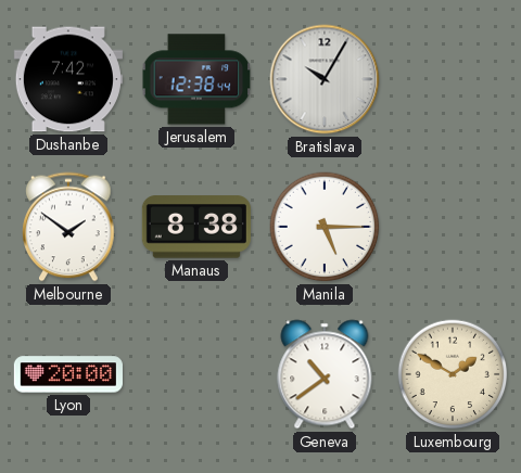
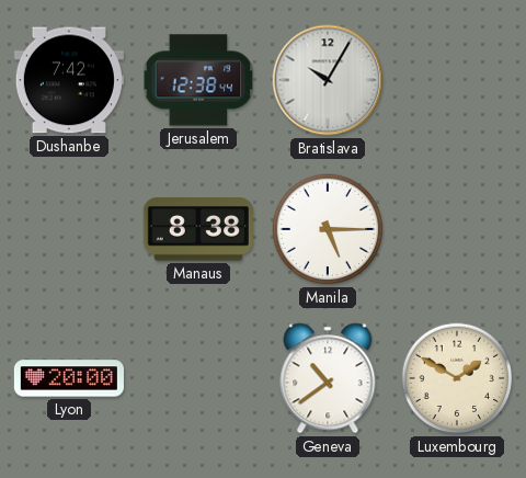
Melbourne: 1:51 -> none (68, 227)
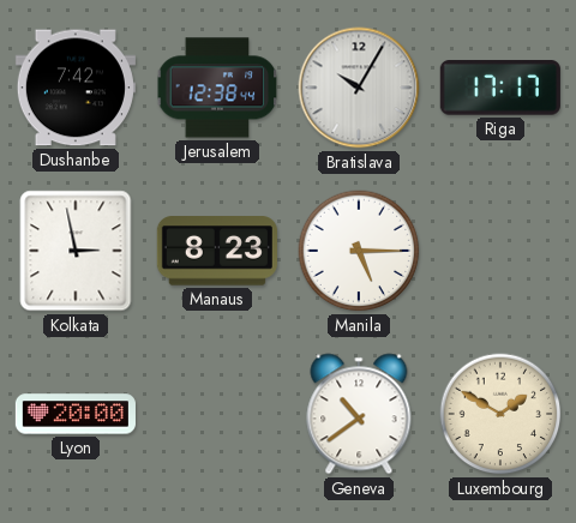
Riga: none -> 17:17 (500, 89)
Kolkata: none -> 2:58 (76, 251)
Manaus: 8:38 -> 8:23 (217, 251)
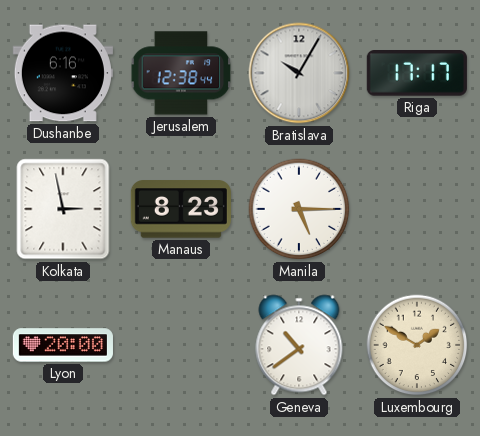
Dushanbe: 7:42 -> 6:16 (63, 73)
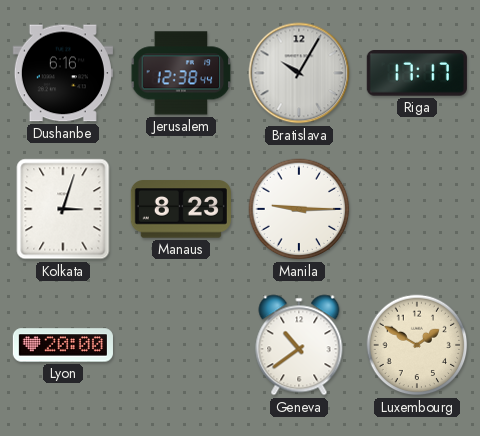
Kolkata: 2:58 -> 3:03 (63, 209)
Manila: 5:15 -> 9:15 (299, 209)
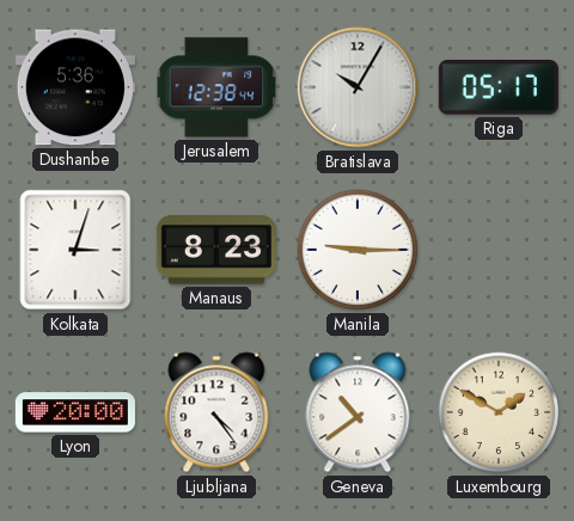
Dushanbe: 6:16 -> 5:36 (75, 87)
Riga: 17:17 -> 05:17 (499, 88)
Ljubljana: none -> 4:24 (216, 412)
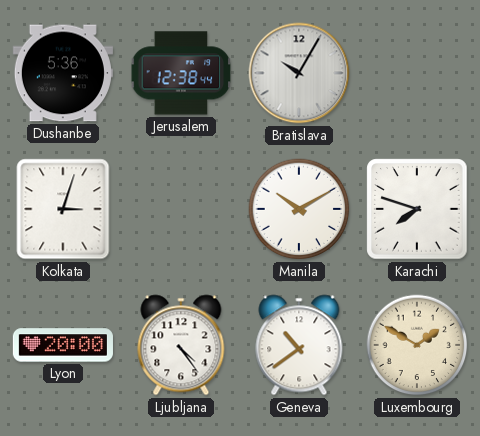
Riga: 05:17 -> none (499, 88)
Manaus: 8:23 -> none (216, 250)
Manila: 9:15 -> 10:10 (299, 209)
Karachi: none -> 7:48 (417, 209)
